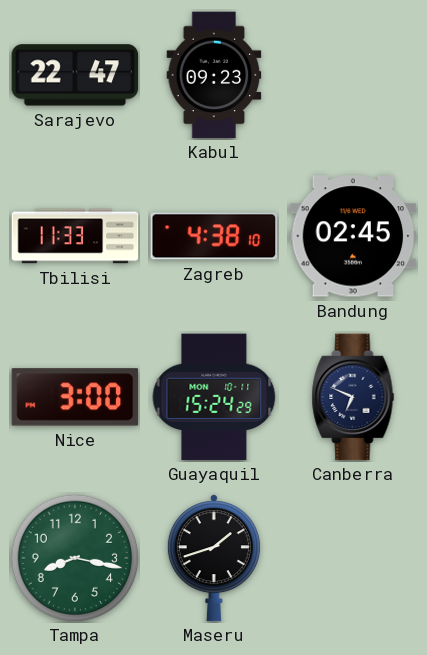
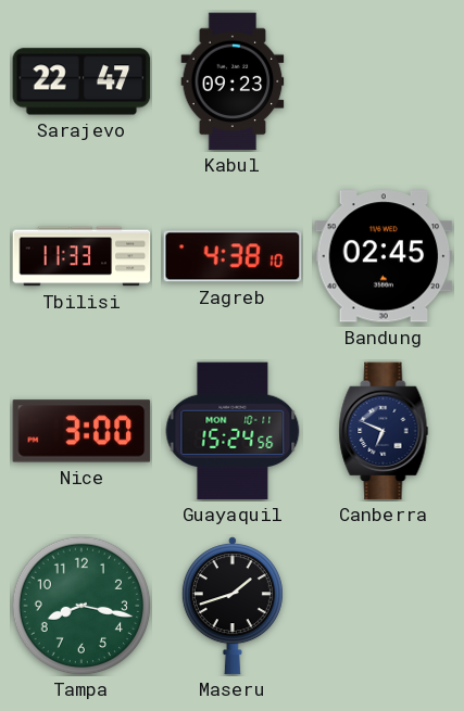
Guayaquil: 15:24:29 -> 15:24:56 (233, 431)
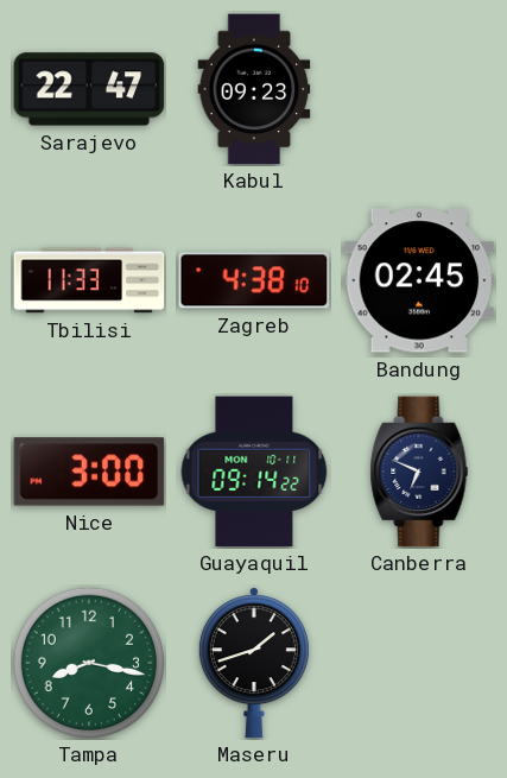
Guayaquil: 15:24 -> 09:14 (254, 472)
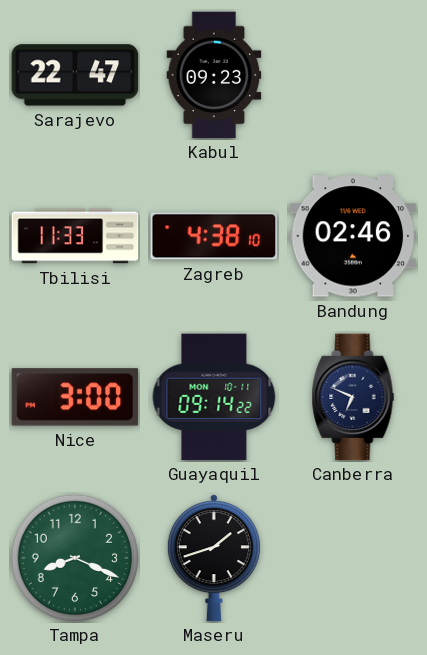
Bandung: 02:45 -> 02:46 (353, 236)
Tampa: 8:17 -> 8:19 (75, 558)
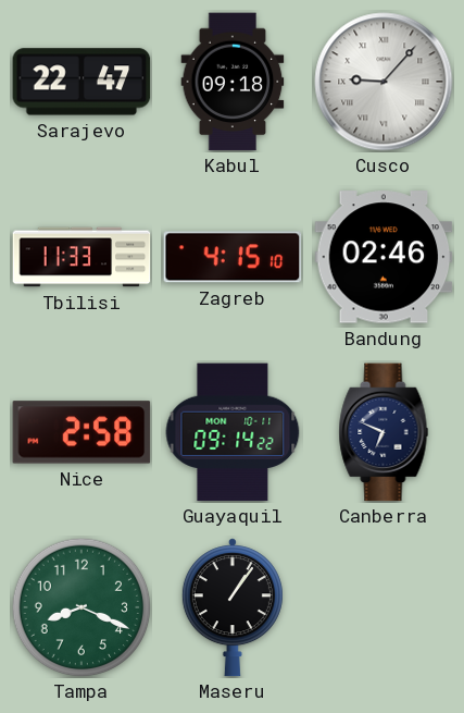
Kabul: 09:23 -> 09:18 (233, 82)
Cusco: none -> 9:07 (384, 82)
Zagreb: 4:38 -> 4:15 (233, 257)
Nice: 3:00 -> 2:58 (81, 432)
Maseru: 1:42 -> 1:06 (233, 607)
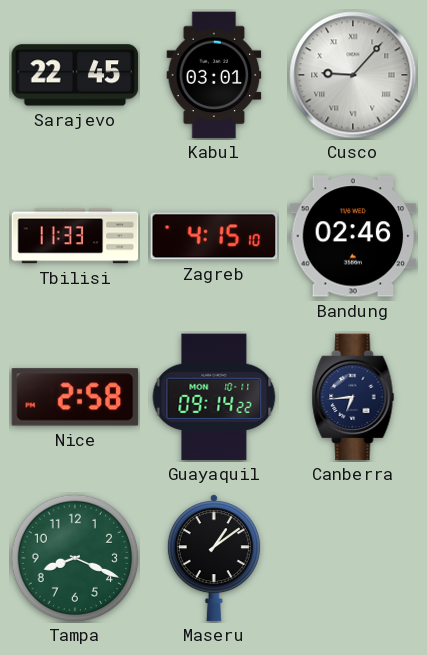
Sarajevo: 22:47 -> 22:45 (75, 75)
Kabul: 09:18 -> 03:01 (214, 75)
Canberra: 6:49 -> 6:44 (353, 397)
Maseru: 1:06 -> 1:09 (214, 558)
